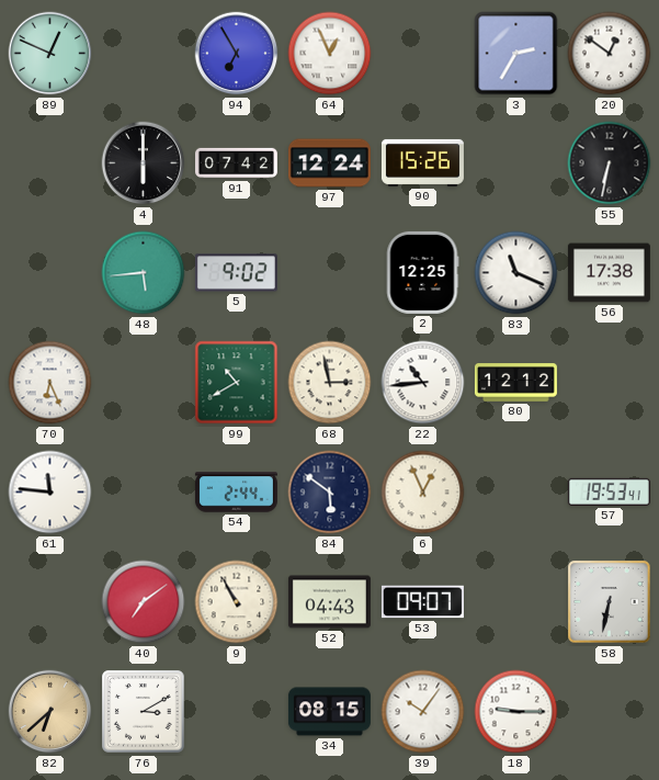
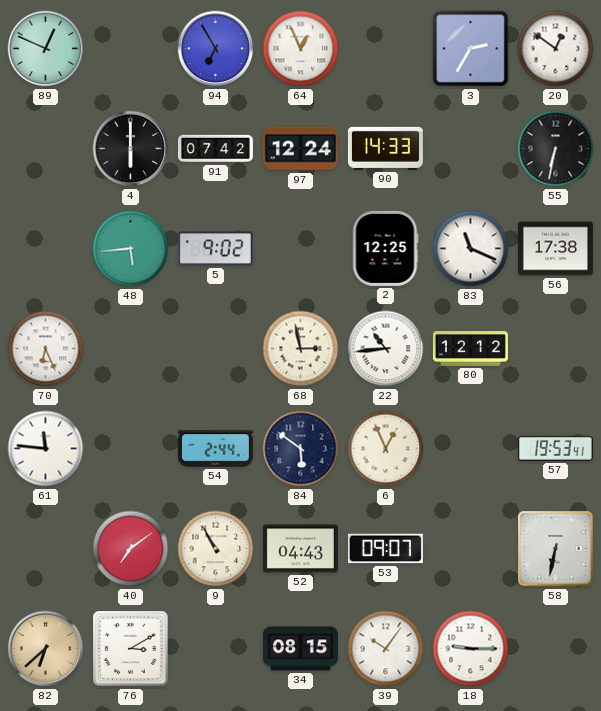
90: 15:26 -> 14:33 (385, 148)
99: 10:40 -> none (237, 383)
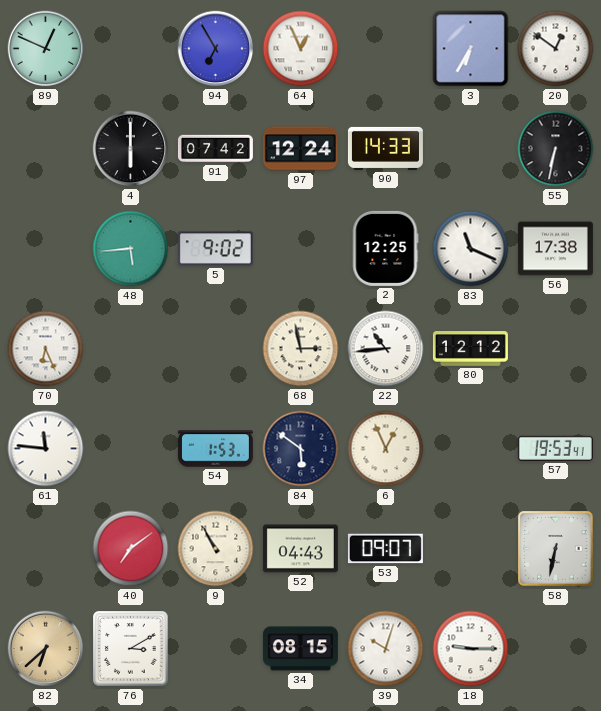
3: 2:35 -> 6:35 (471, 49)
54: 2:44 -> 1:53 (215, 449)
39: 10:06 -> 10:03 (386, 649)
